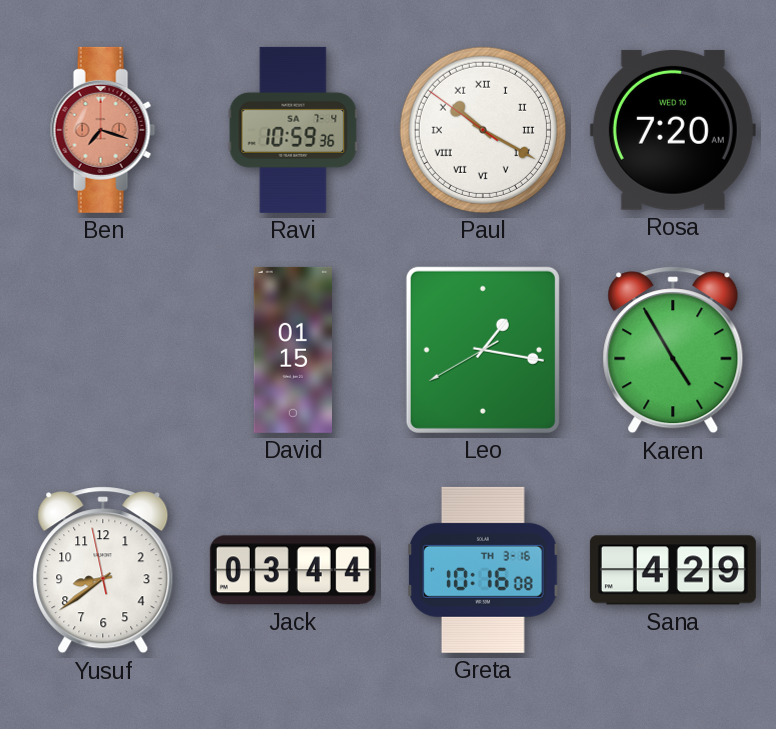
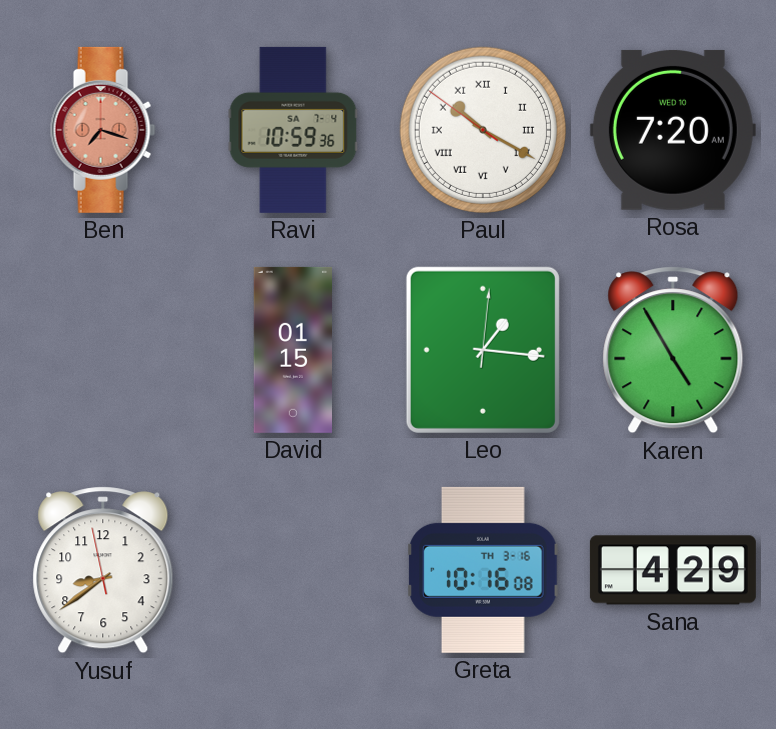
Leo: 1:16:40 -> 1:16:01 (483, 350)
Jack: 03:44 -> none (293, 570)
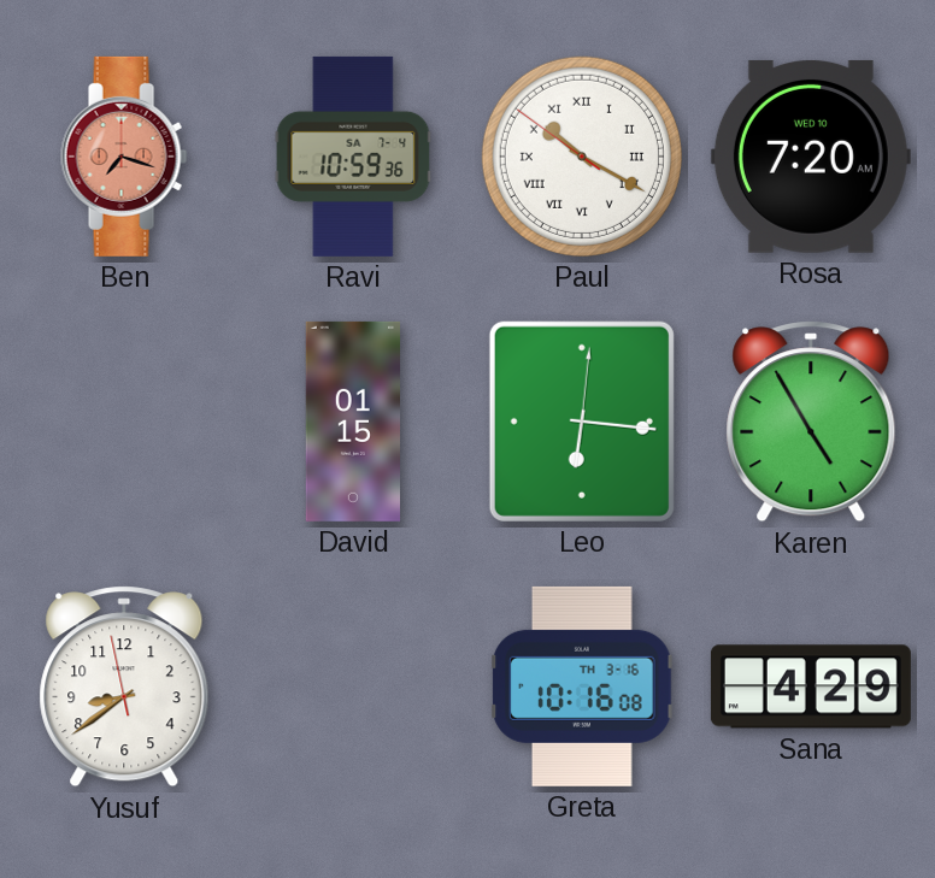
Leo: 1:16 -> 6:16 (582, 422)
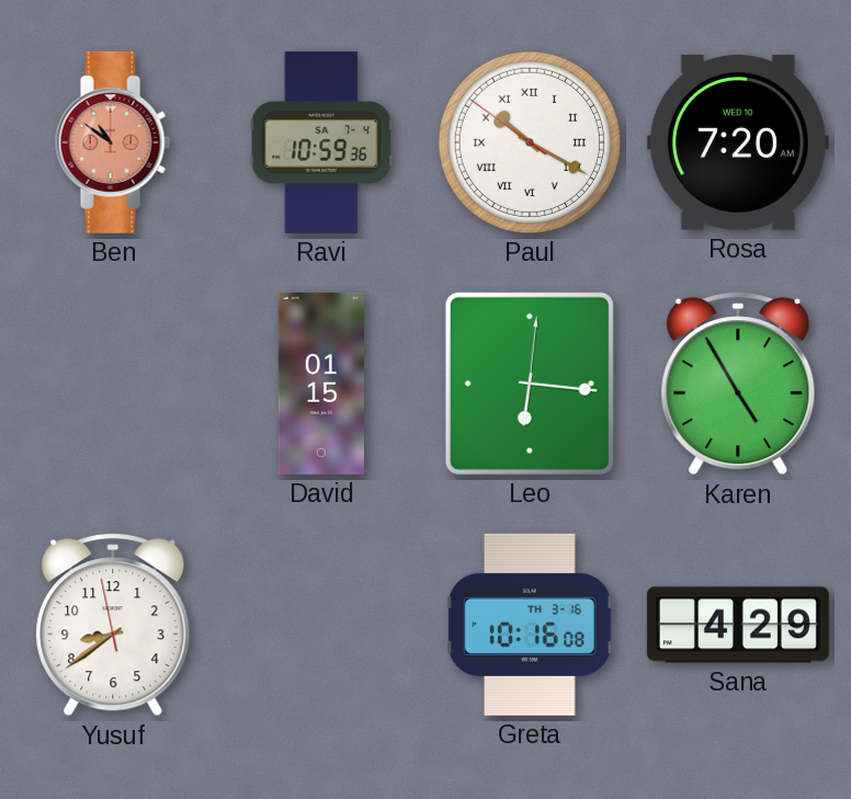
Ben: 7:18 -> 10:51 (113, 142)
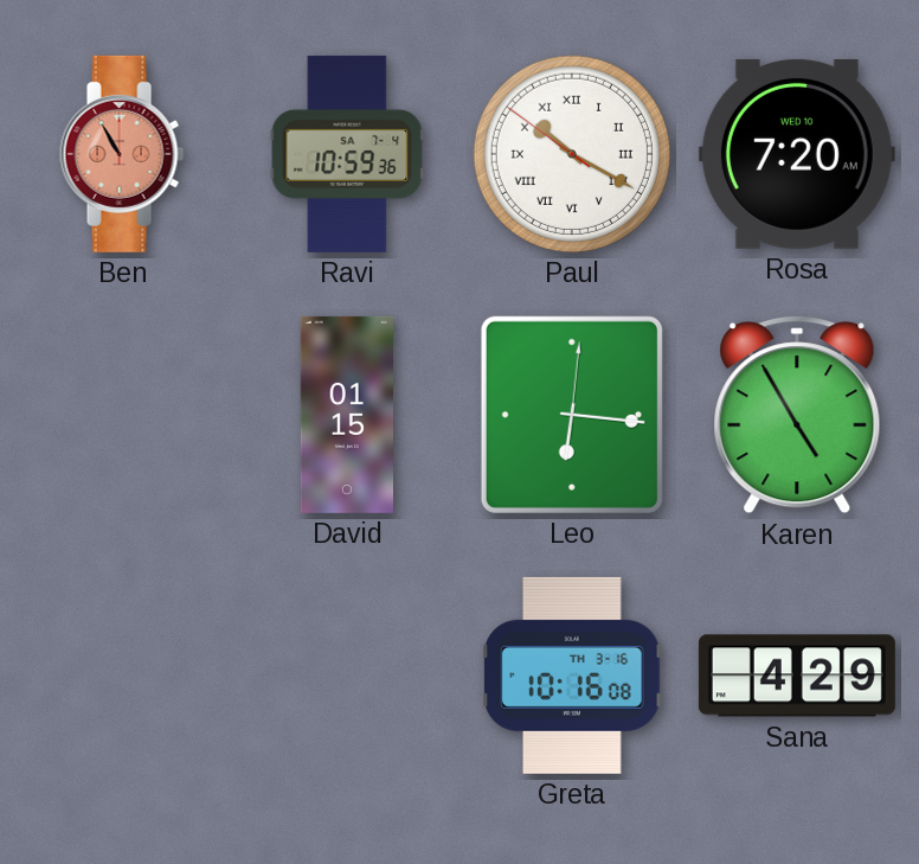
Ben: 10:51 -> 10:55 (122, 154)
Yusuf: 8:38 -> none (113, 625)
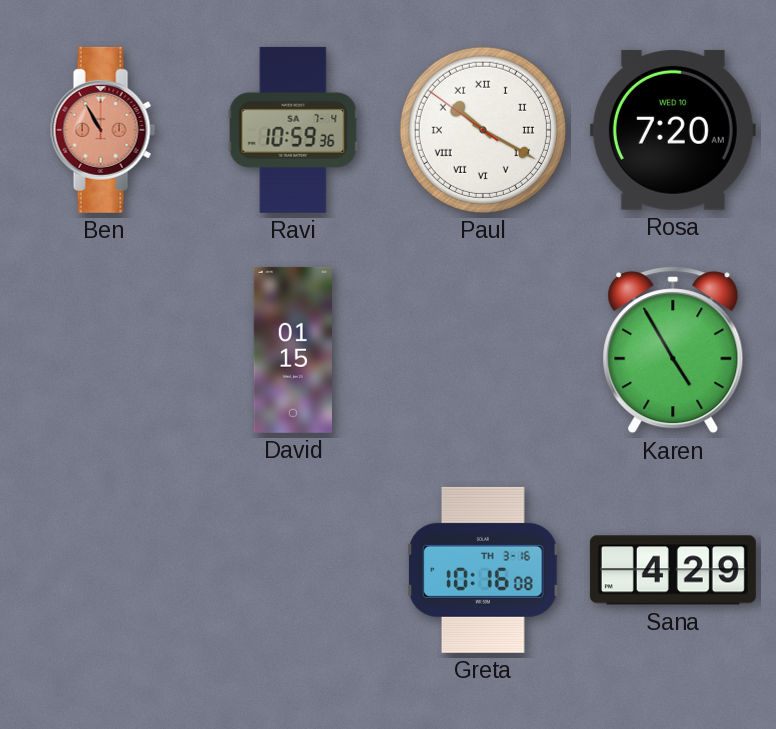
Leo: 6:16 -> none (572, 415)
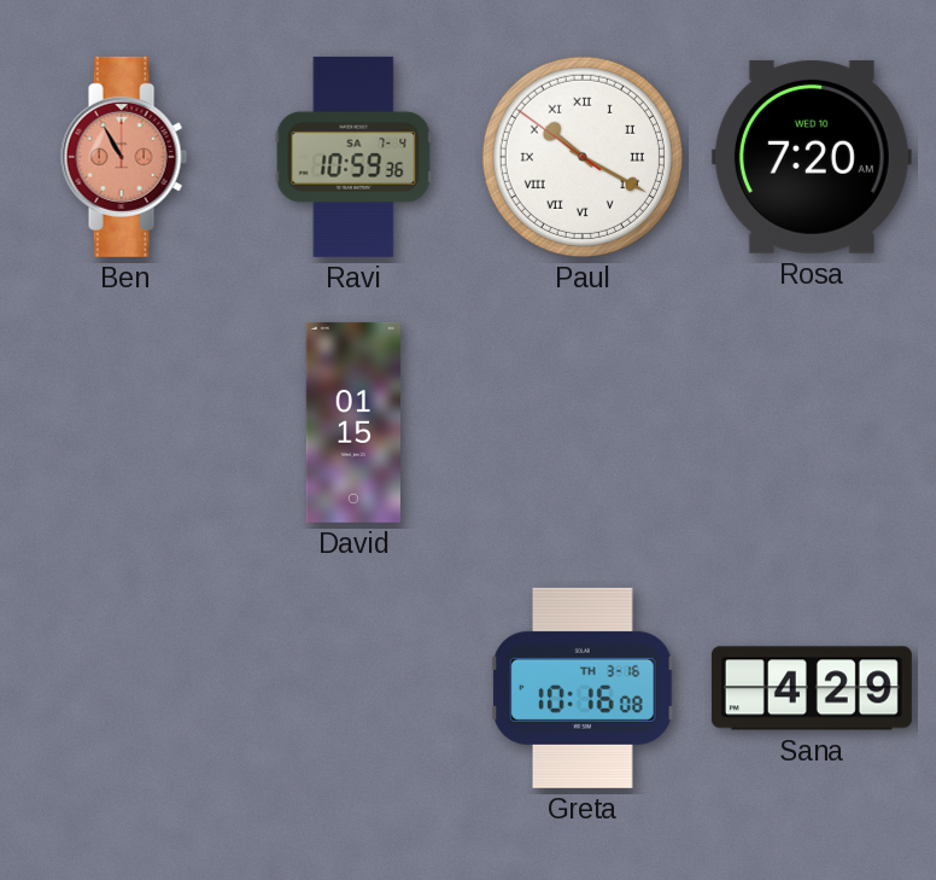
Karen: 4:55 -> none (673, 350)
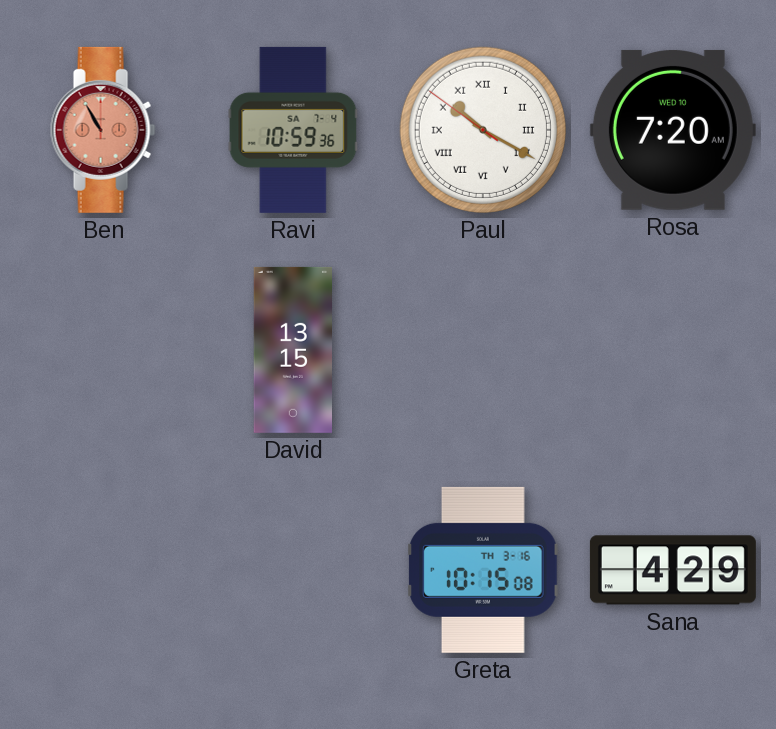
David: 01:15 -> 13:15 (292, 350)
Greta: 10:16 -> 10:15 (483, 570)
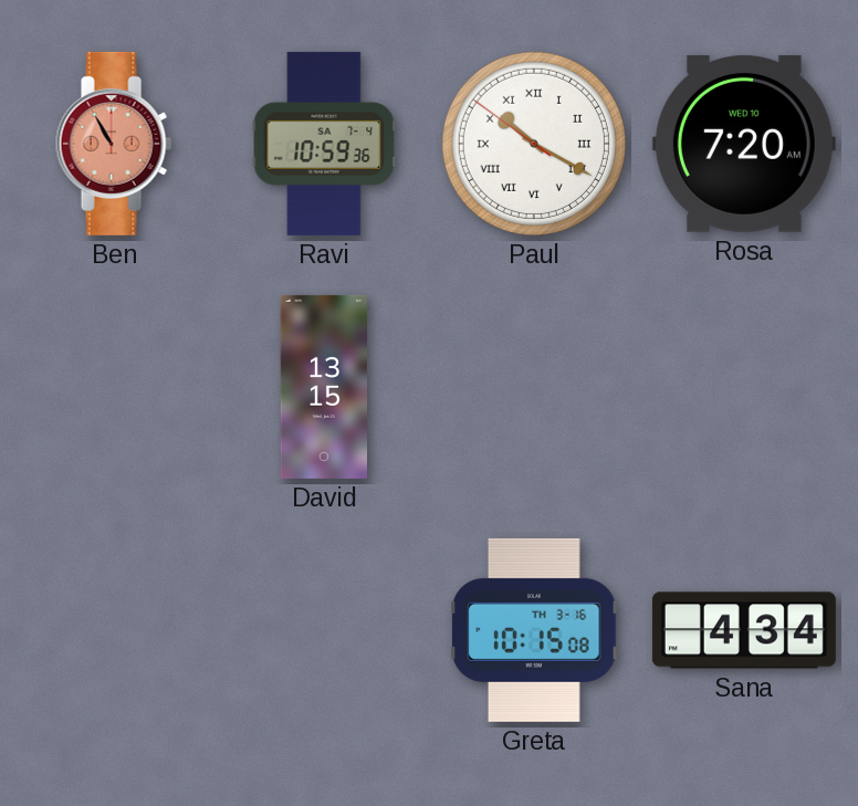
Sana: 4:29 -> 4:34 (744, 630)
